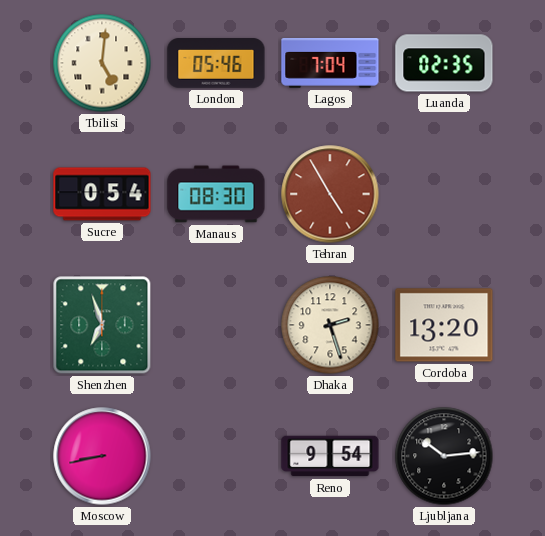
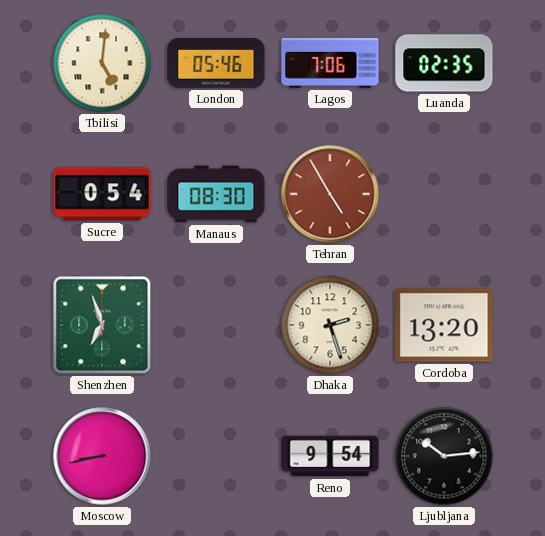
Lagos: 7:04 -> 7:06 (330, 63)
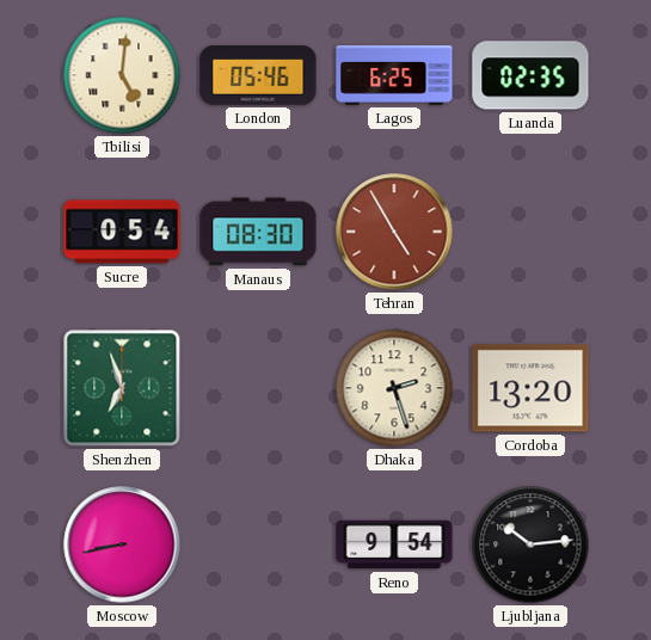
Lagos: 7:06 -> 6:25 (394, 75)
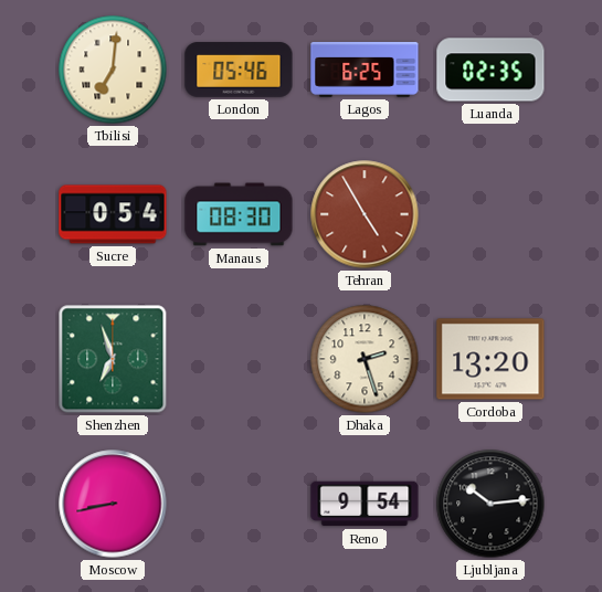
Tbilisi: 5:01 -> 7:01 (113, 70)
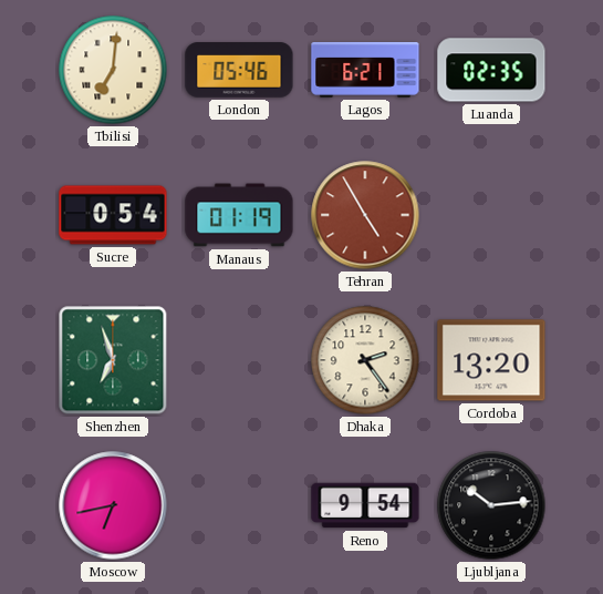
Lagos: 6:25 -> 6:21 (365, 70)
Manaus: 08:30 -> 01:19 (239, 215)
Dhaka: 2:27 -> 2:24 (365, 360)
Moscow: 8:43 -> 6:43 (113, 505)
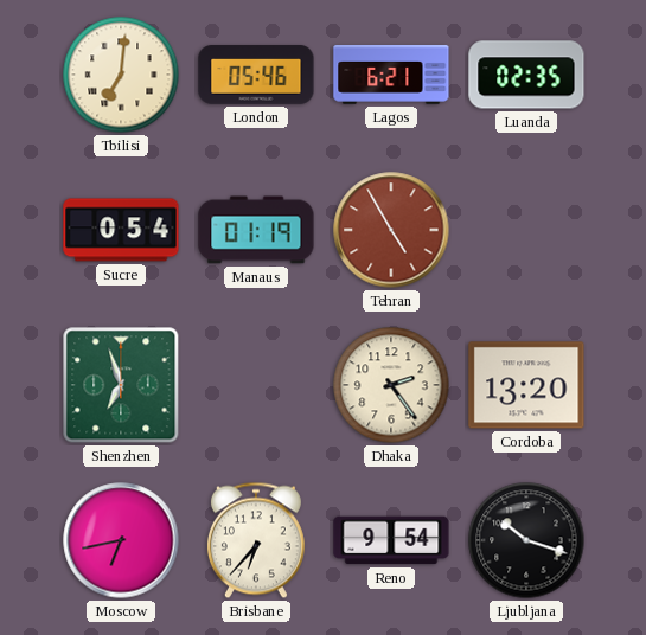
Brisbane: none -> 6:37 (256, 540)
Ljubljana: 10:14 -> 10:18 (526, 540)
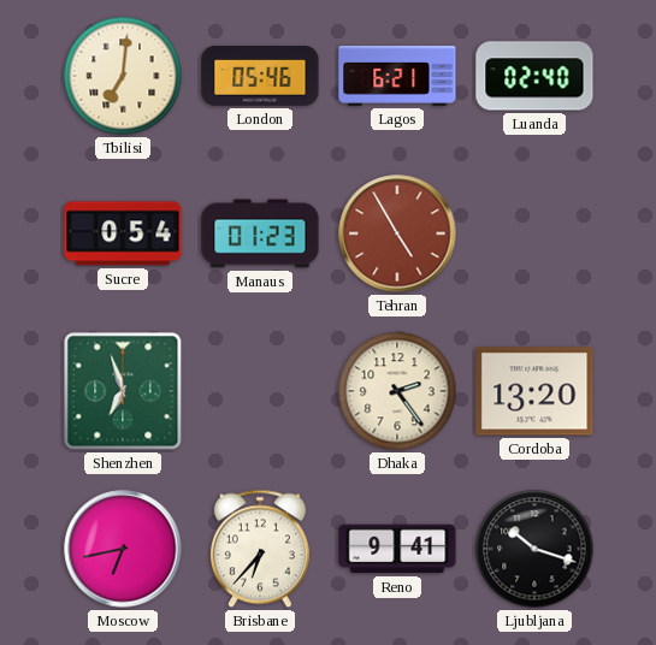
Luanda: 02:35 -> 02:40 (534, 76)
Manaus: 01:19 -> 01:23 (260, 233)
Reno: 9:54 -> 9:41 (397, 549)
